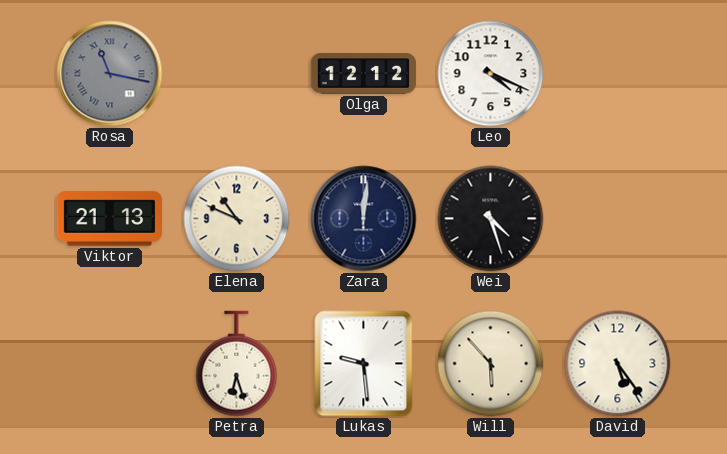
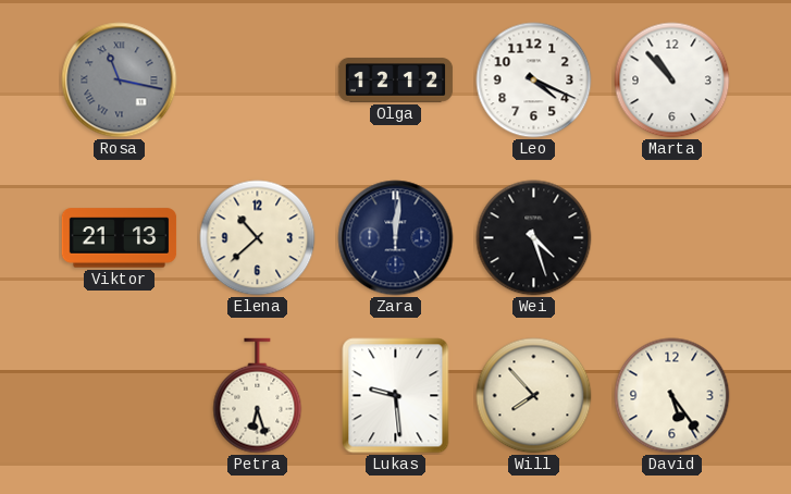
Marta: none -> 10:53 (672, 81)
Elena: 10:49 -> 10:38 (258, 238)
Will: 5:53 -> 7:53 (534, 396)
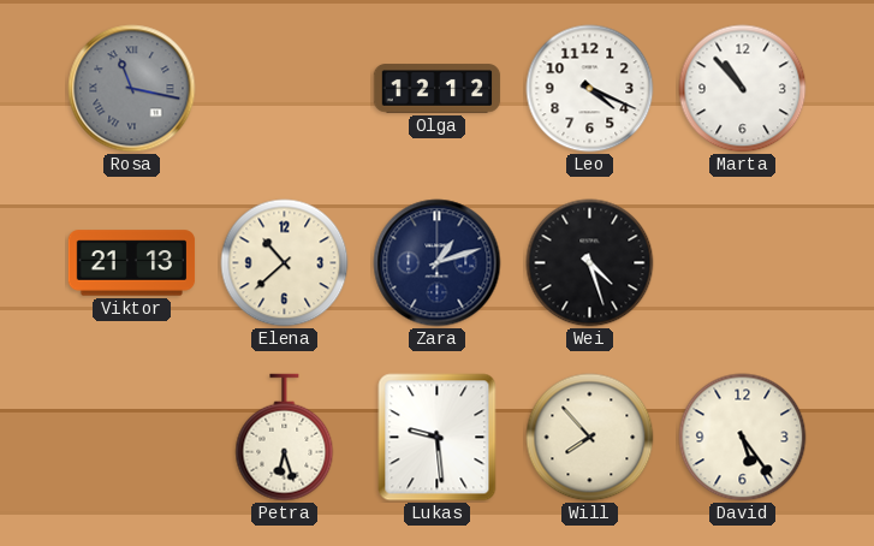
Zara: 12:01 -> 1:12 (438, 263)
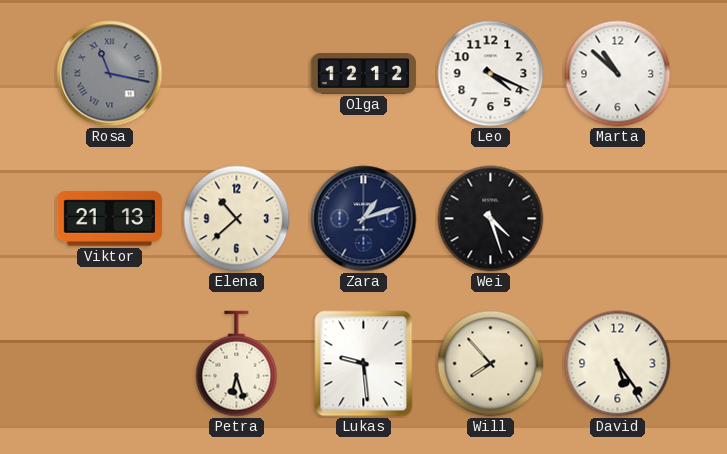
Marta: 10:53 -> 10:52 (618, 74)
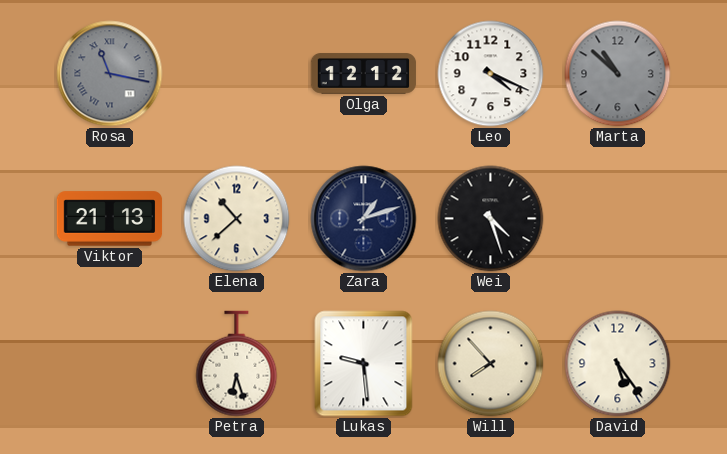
Marta dial: white -> grey (618, 74)
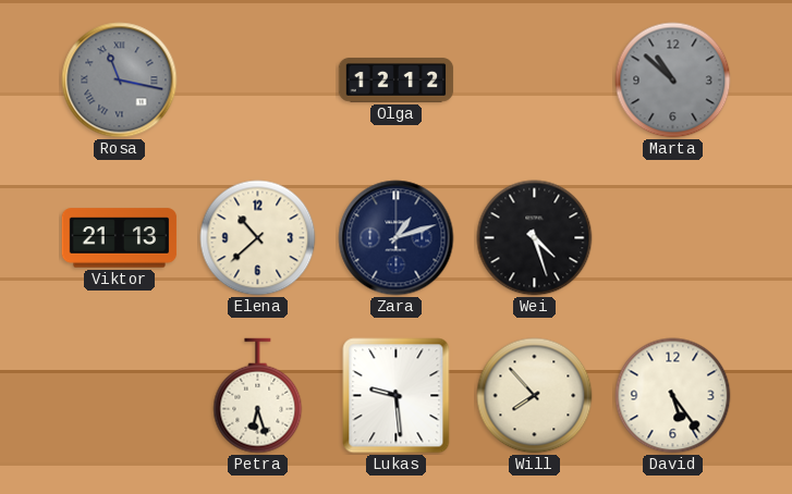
Leo: 4:19 -> none (491, 74)
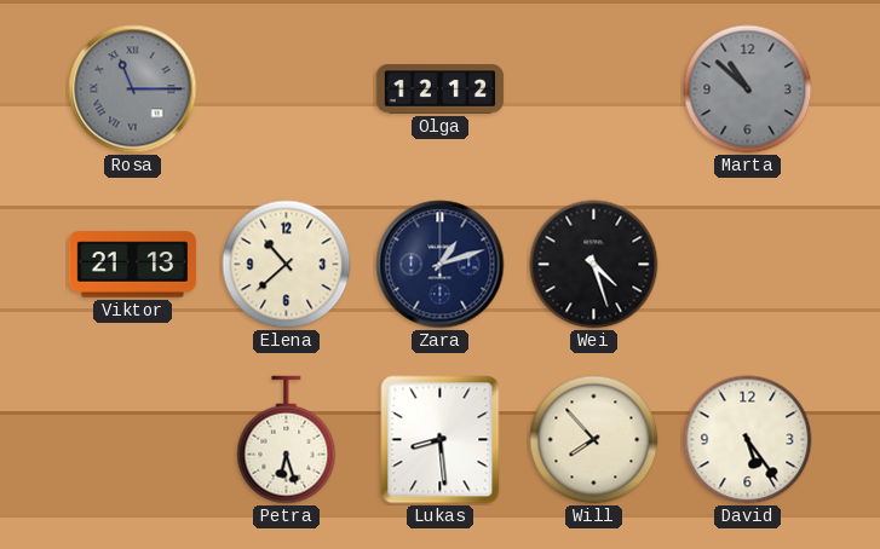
Rosa: 11:17 -> 11:15 (133, 89)
Lukas: 9:29 -> 8:29 (441, 440)
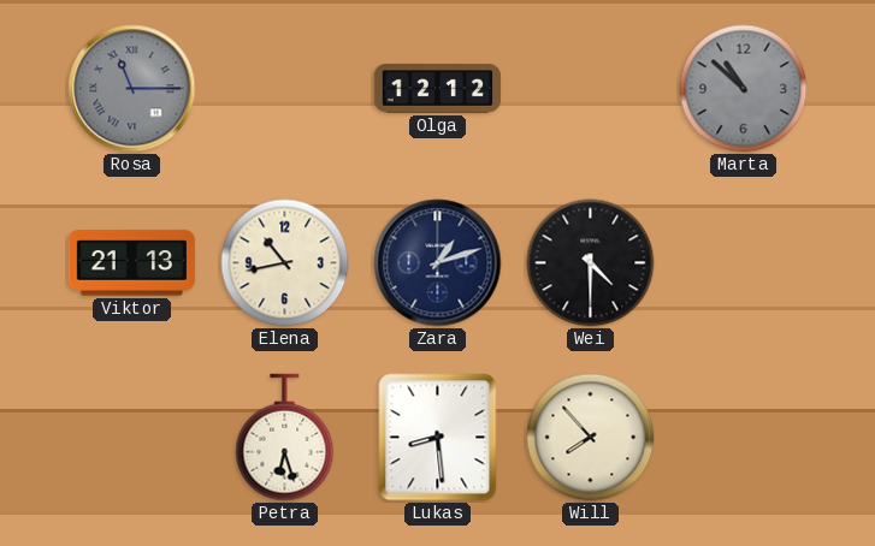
Elena: 10:38 -> 10:43 (285, 263)
Wei: 4:27 -> 4:30 (591, 263)
David: 5:24 -> none (748, 440)
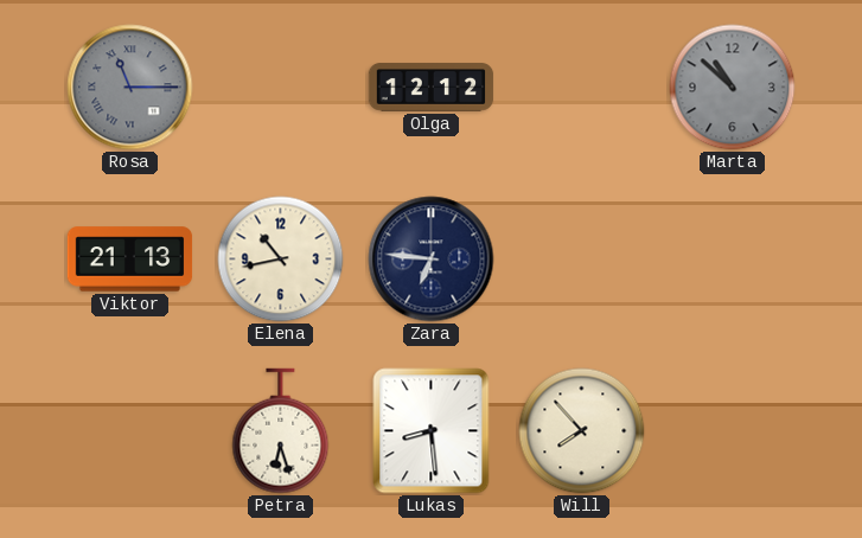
Zara: 1:12 -> 6:46 (432, 260)
Wei: 4:30 -> none (591, 263)
